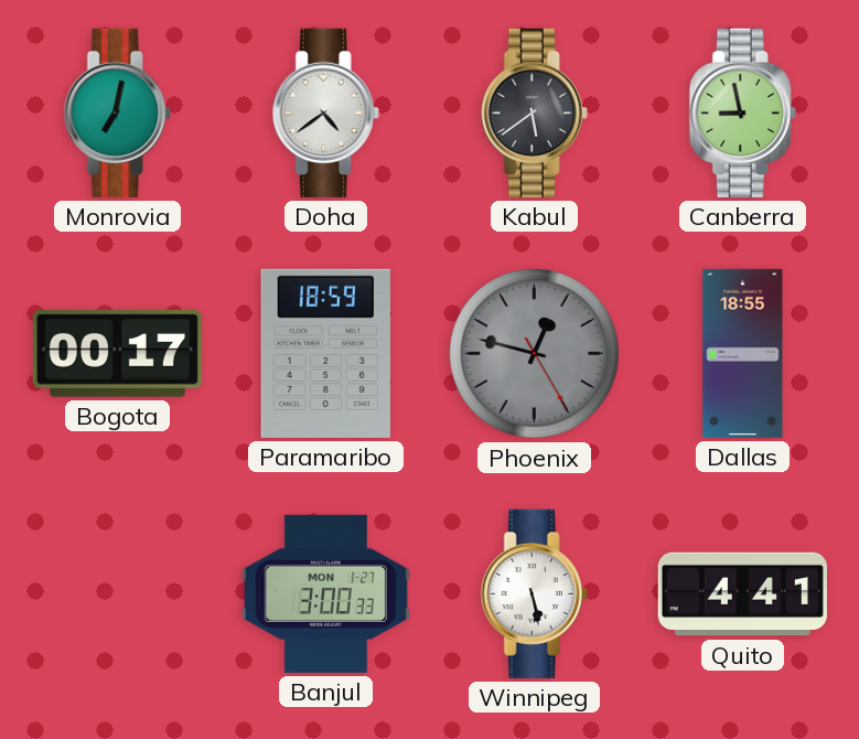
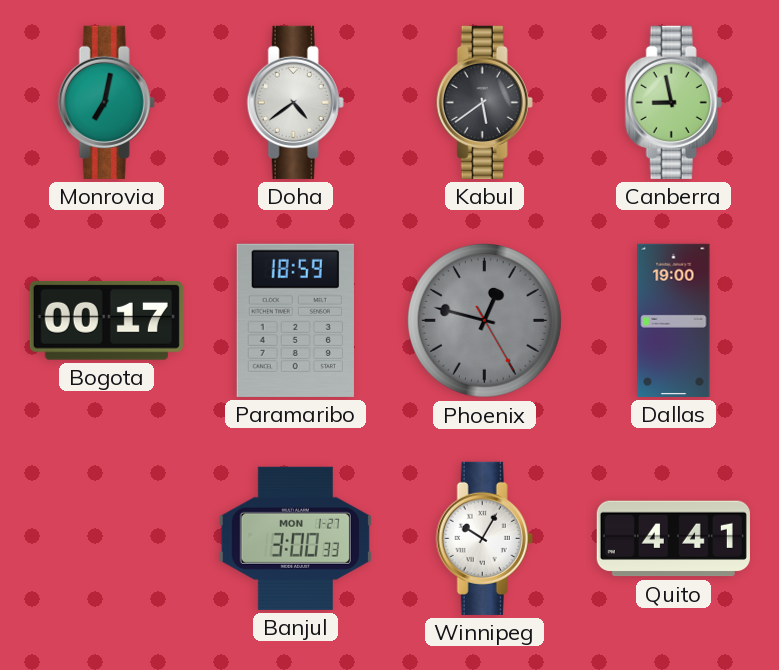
Dallas: 18:55 -> 19:00 (674, 320)
Winnipeg: 5:28 -> 10:05 (484, 538)
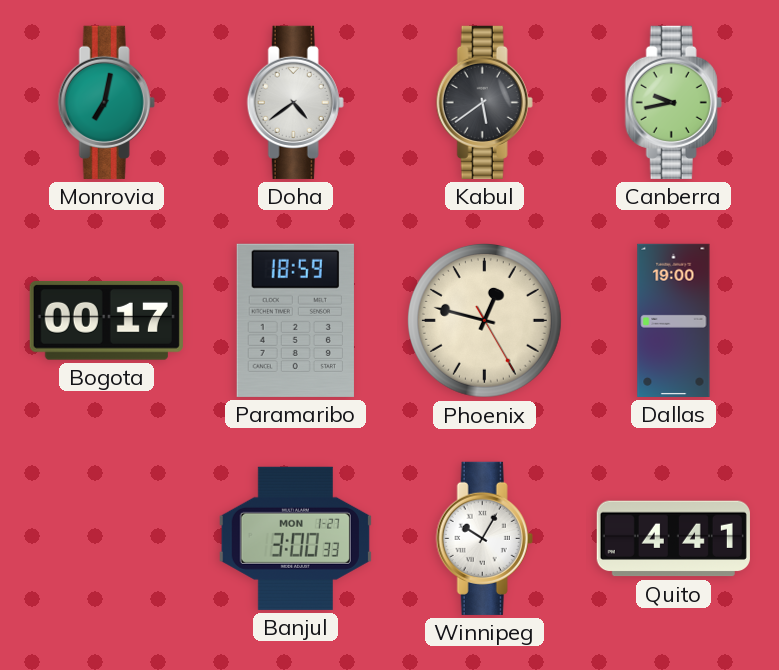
Canberra: 8:58 -> 9:43 (673, 102)
Phoenix dial: grey -> cream (484, 320)
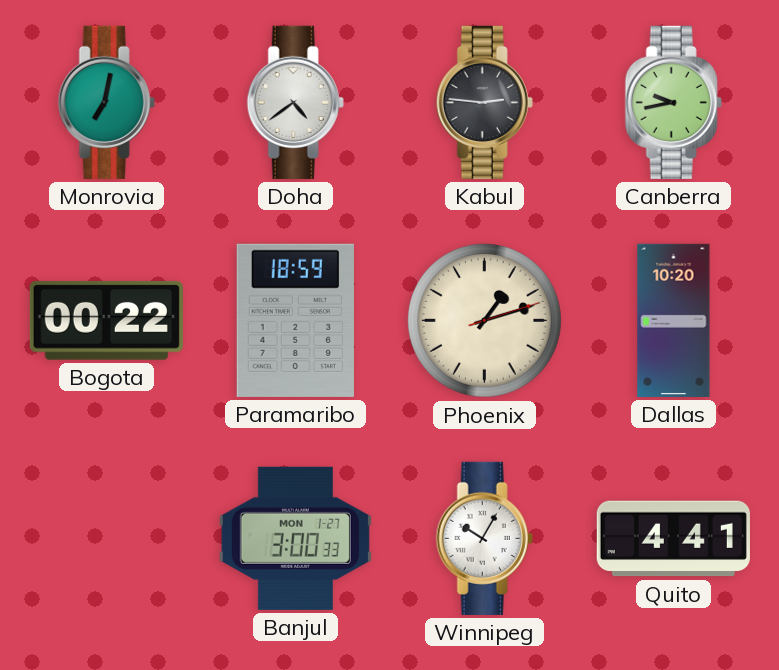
Kabul: 5:39 -> 2:46 (484, 102)
Bogota: 00:17 -> 00:22 (106, 321)
Phoenix: 12:47 -> 1:12 (484, 320)
Dallas: 19:00 -> 10:20 (674, 320)
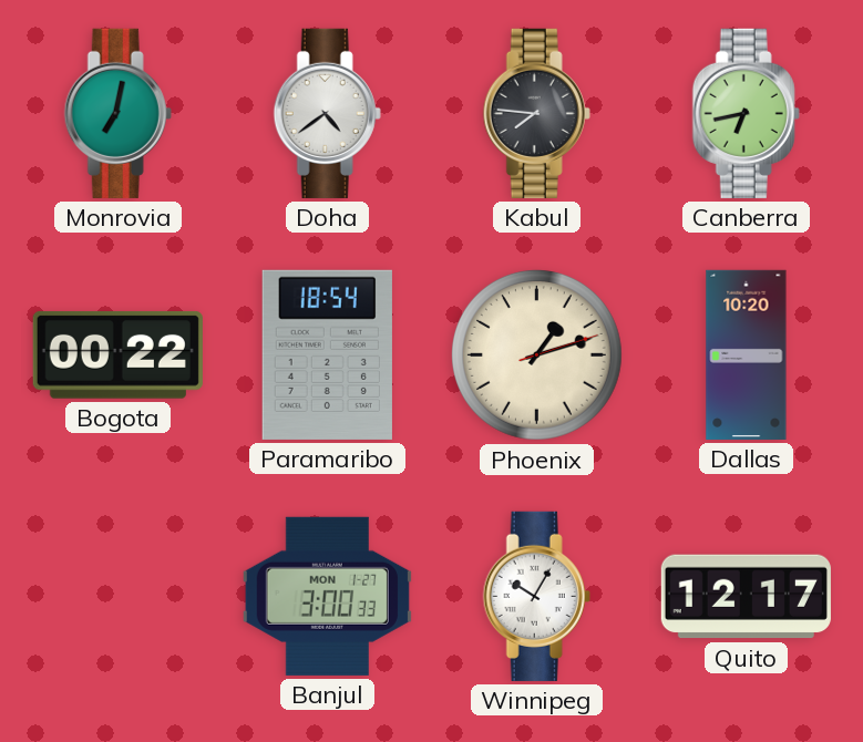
Kabul: 2:46 -> 7:46 (536, 113)
Canberra: 9:43 -> 6:43 (746, 113)
Paramaribo: 18:59 -> 18:54 (327, 354)
Quito: 4:41 -> 12:17 (746, 597)
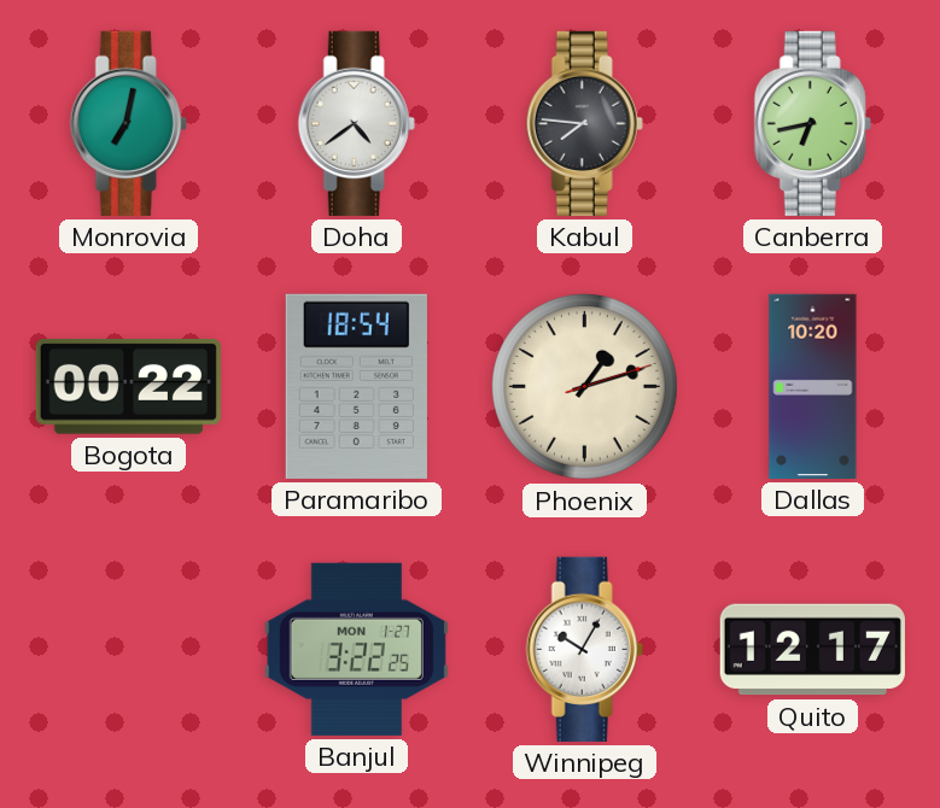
Banjul: 3:00 -> 3:22 (356, 649)
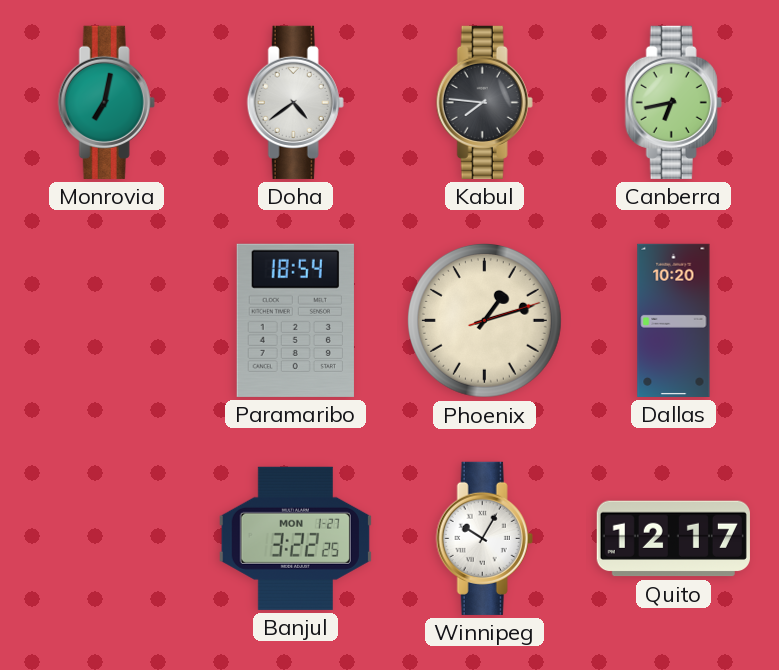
Bogota: 00:22 -> none (128, 387)
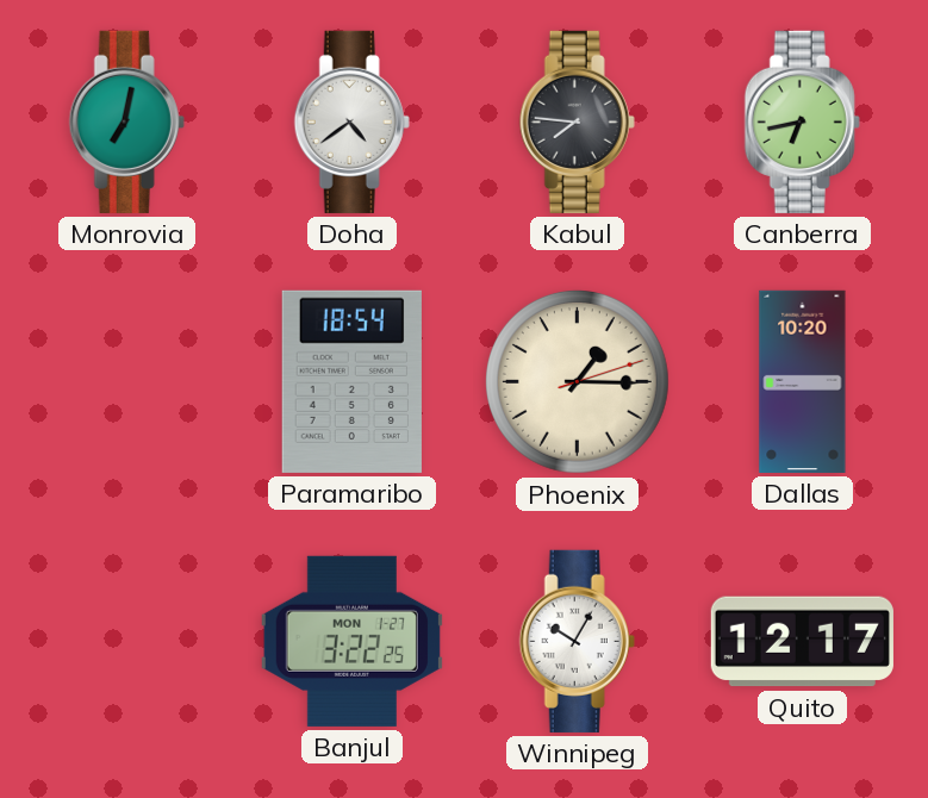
Phoenix: 1:12 -> 1:15 (577, 381)
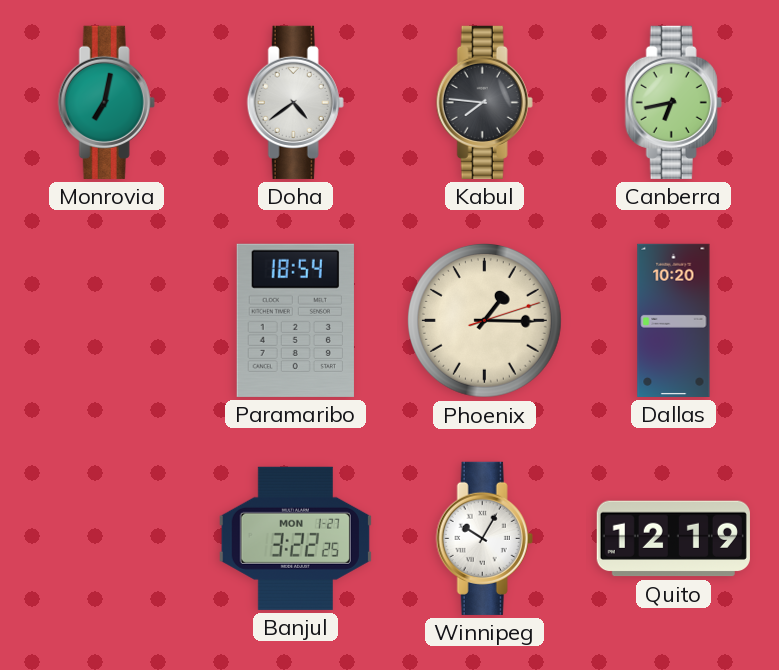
Quito: 12:17 -> 12:19 (673, 539)
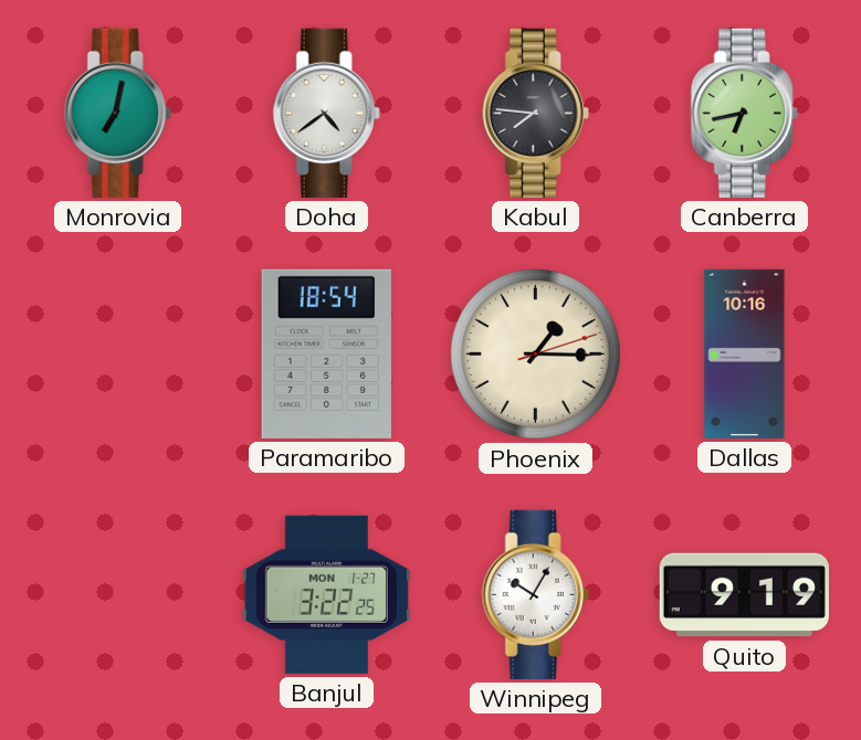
Dallas: 10:20 -> 10:16 (745, 353)
Quito: 12:19 -> 9:19 (744, 595)
